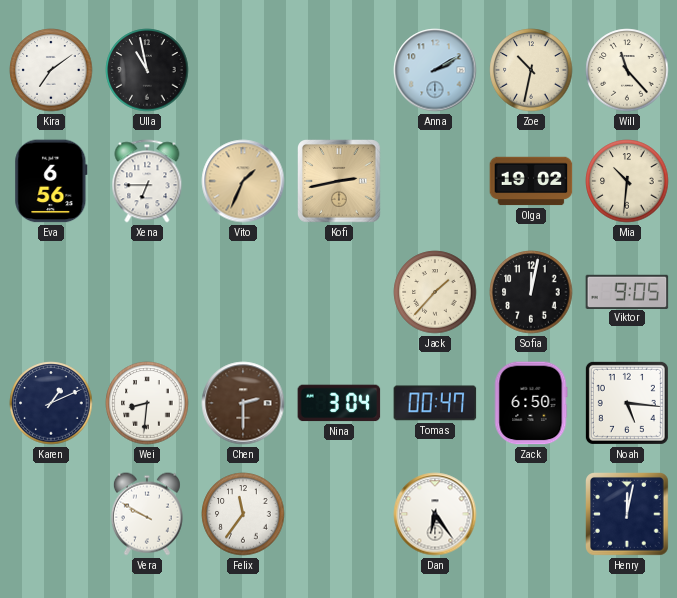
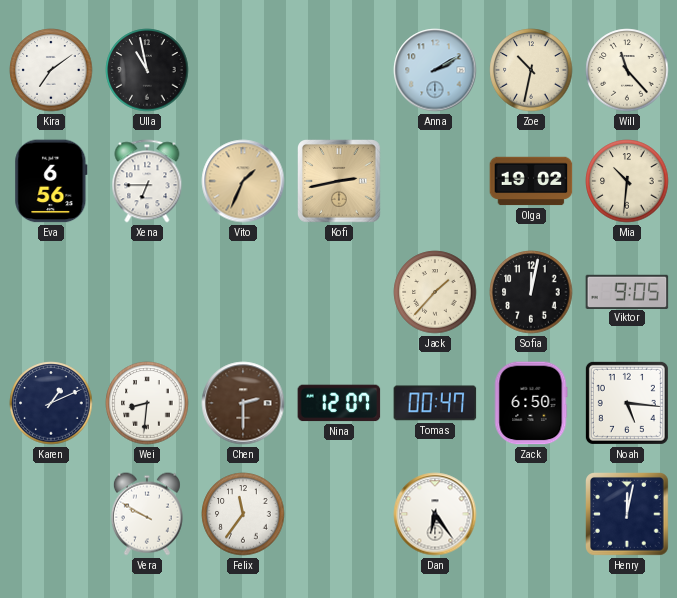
Nina: 3:04 -> 12:07 (339, 403)
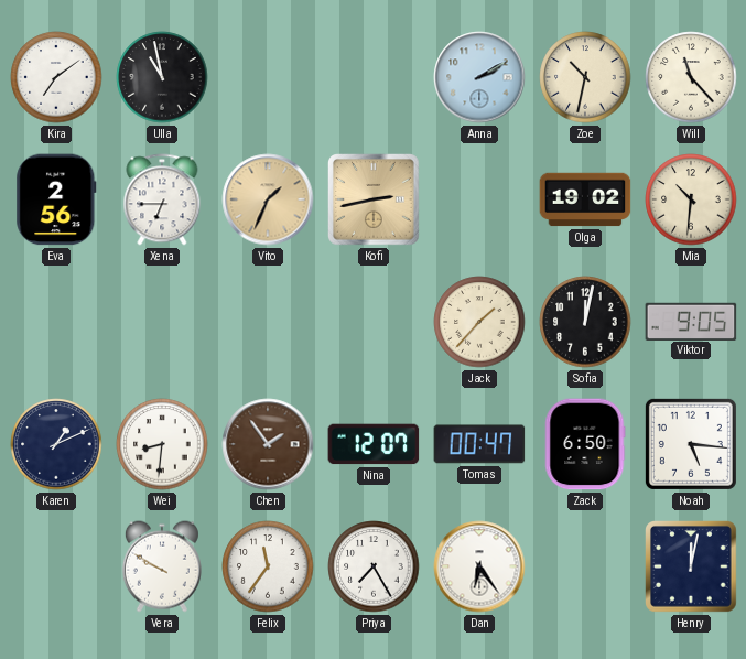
Eva: 6:56 -> 2:56 (56, 199)
Chen: 2:30 -> 1:54 (268, 444)
Priya: none -> 7:25 (374, 566)
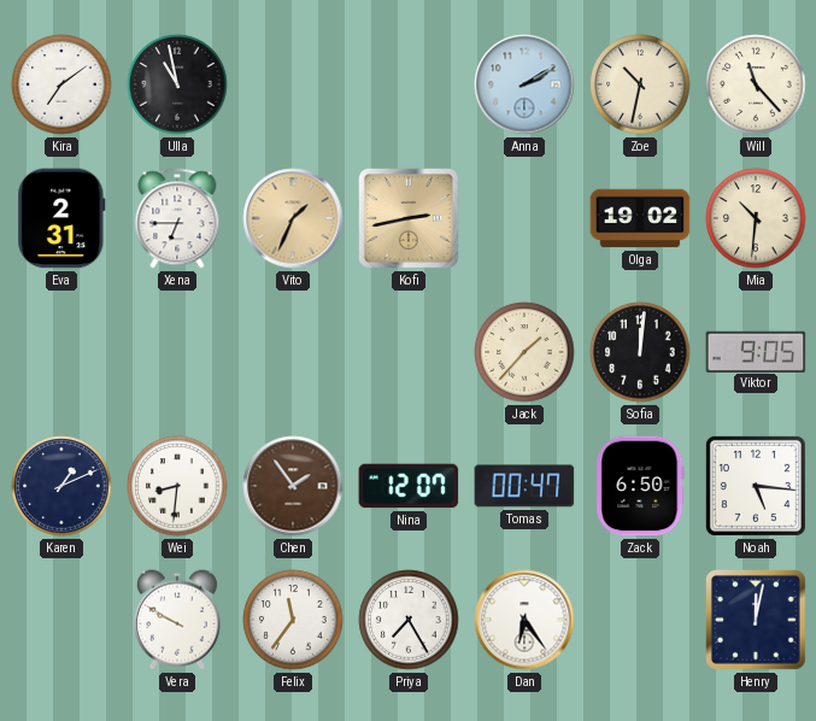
Eva: 2:56 -> 2:31 (61, 218)
Sofia: 12:02 -> 12:01 (640, 352)
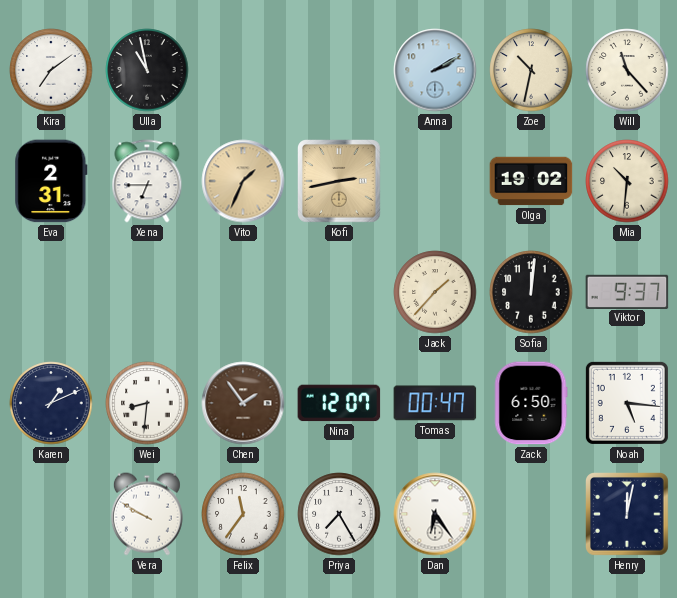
Viktor: 9:05 -> 9:37 (627, 291)
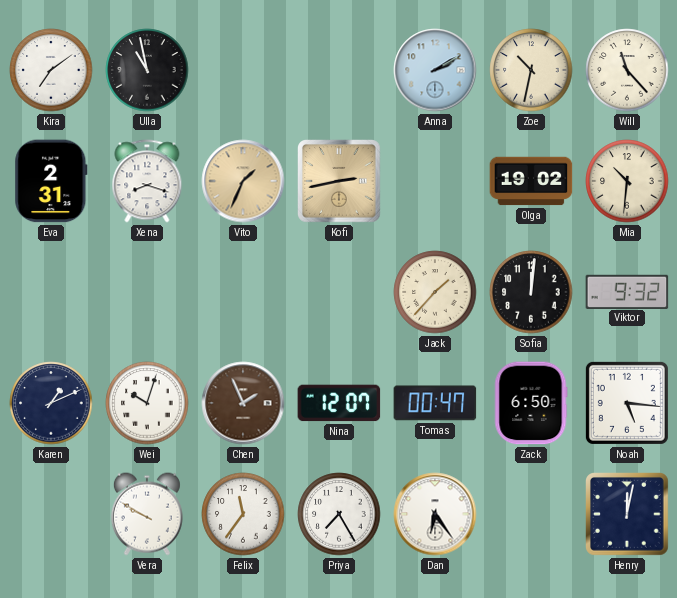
Xena: 6:45 -> 8:18 (147, 181)
Viktor: 9:37 -> 9:32 (627, 291)
Wei: 8:31 -> 10:03 (147, 403)
Chen: 1:54 -> 1:56 (243, 403)
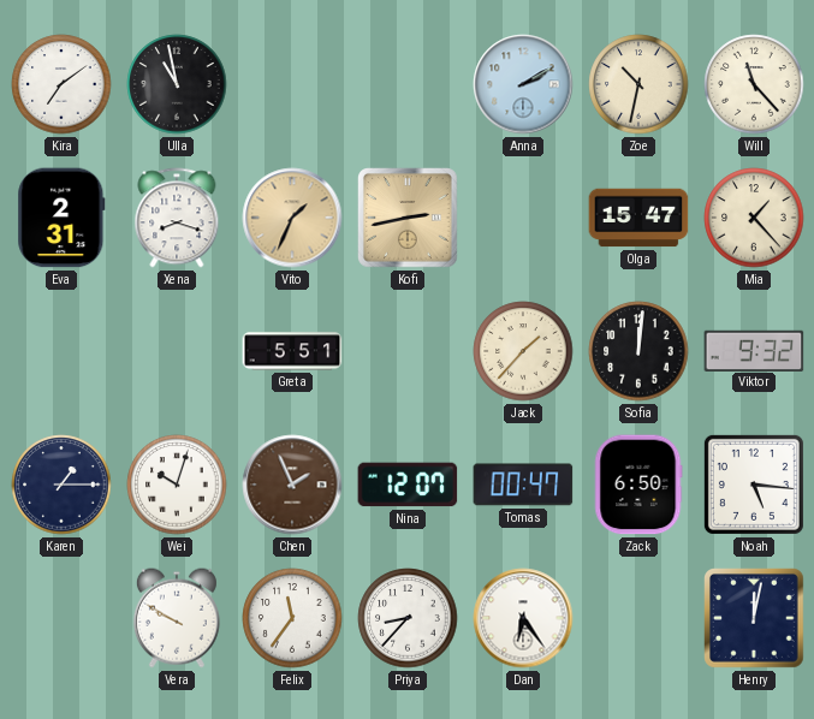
Olga: 19:02 -> 15:47 (638, 218)
Mia: 10:31 -> 1:23 (754, 218)
Greta: none -> 5:51 (292, 351)
Karen: 1:11 -> 1:15 (61, 485)
Priya: 7:25 -> 8:37 (408, 618)
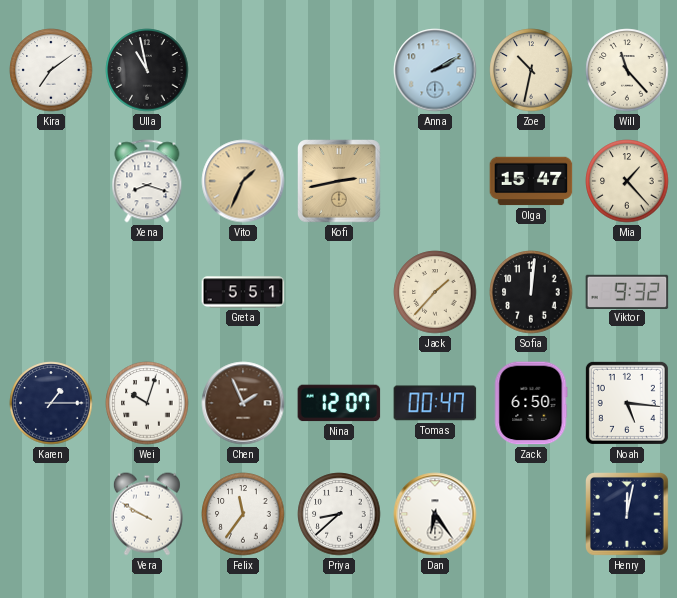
Eva: 2:31 -> none (61, 218)
Priya: 8:37 -> 8:38 (339, 514)
